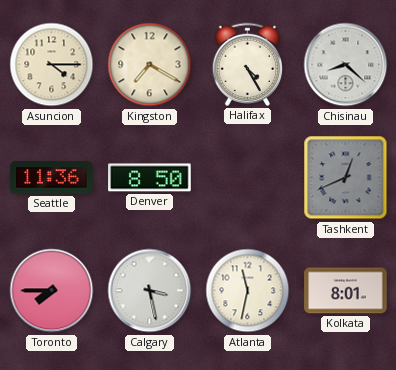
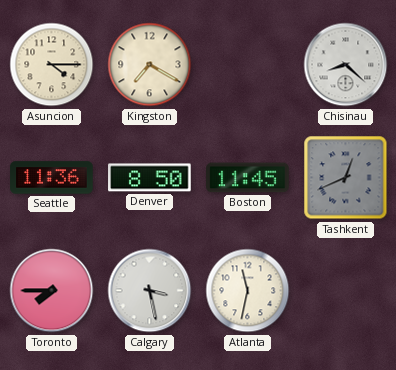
Halifax: 4:25 -> none (247, 64)
Boston: none -> 11:45 (248, 178)
Kolkata: 8:01 -> none (346, 291)
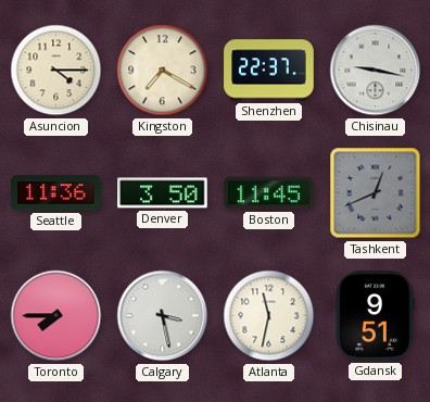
Shenzhen: none -> 22:37 (269, 71)
Chisinau: 8:22 -> 9:17 (376, 71)
Denver: 8:50 -> 3:50 (163, 193)
Gdansk: none -> 9:51 (376, 316)
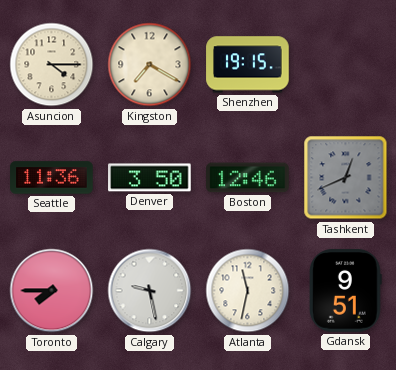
Shenzhen: 22:37 -> 19:15 (248, 65)
Chisinau: 9:17 -> none (376, 71)
Boston: 11:45 -> 12:46 (248, 178)
Calgary: 3:28 -> 9:28 (150, 291)
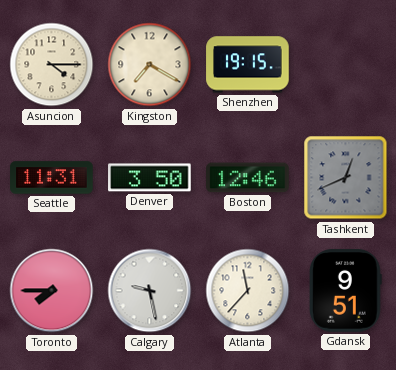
Seattle: 11:36 -> 11:31 (52, 178)
Atlanta: 11:32 -> 11:37 (248, 291)
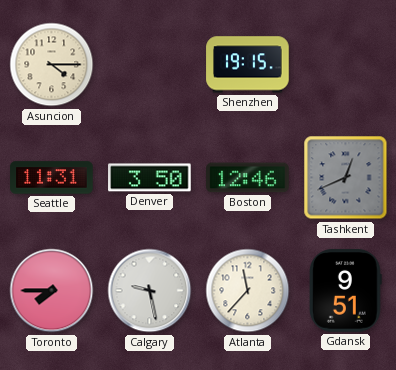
Kingston: 7:20 -> none (150, 65)
